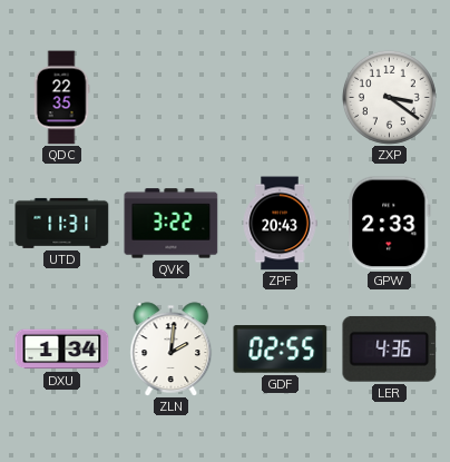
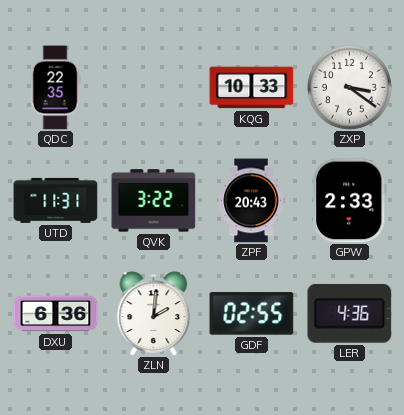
KQG: none -> 10:33 (252, 88)
DXU: 1:34 -> 6:36 (56, 314)
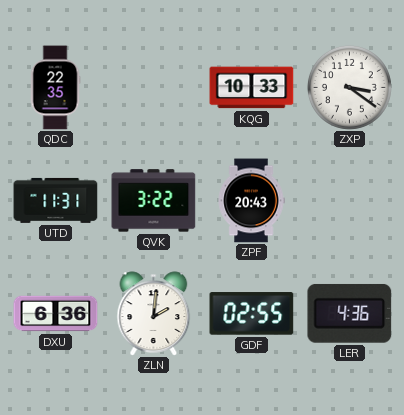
GPW: 2:33 -> none (350, 201)
